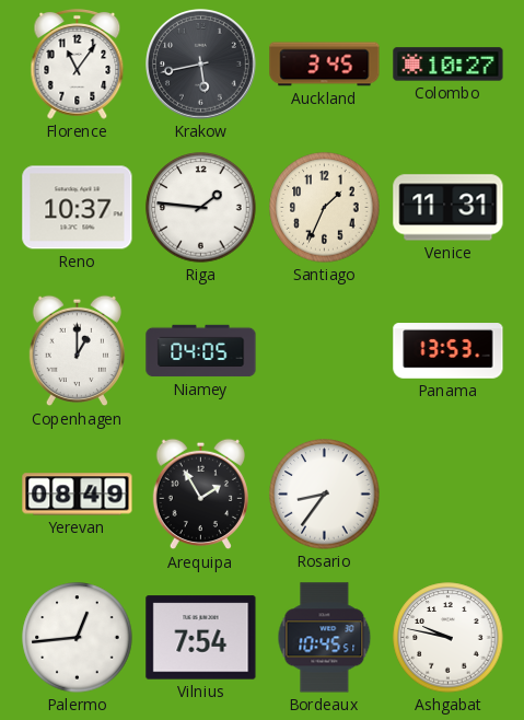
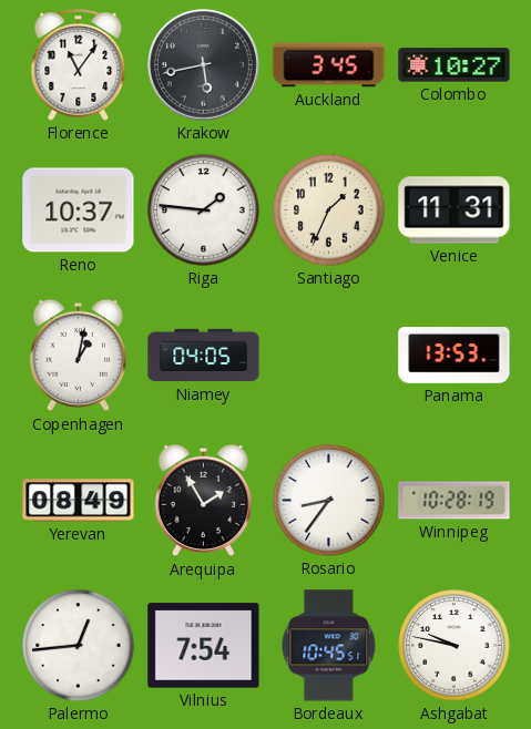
Copenhagen: 1:00 -> 1:02 (78, 356)
Winnipeg: none -> 10:28 (455, 501)
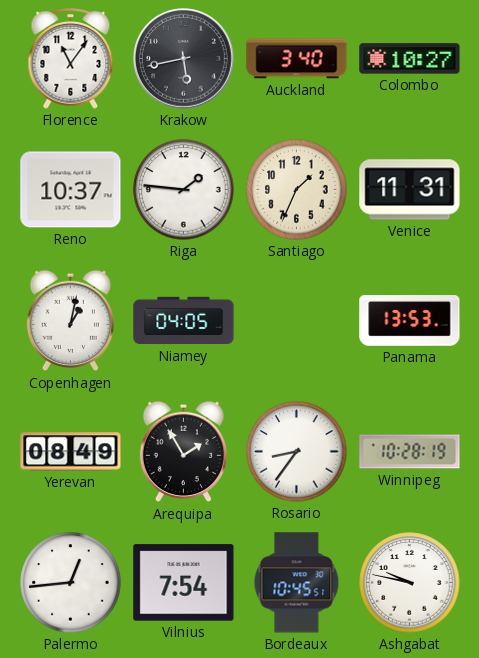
Auckland: 3:45 -> 3:40 (297, 59)
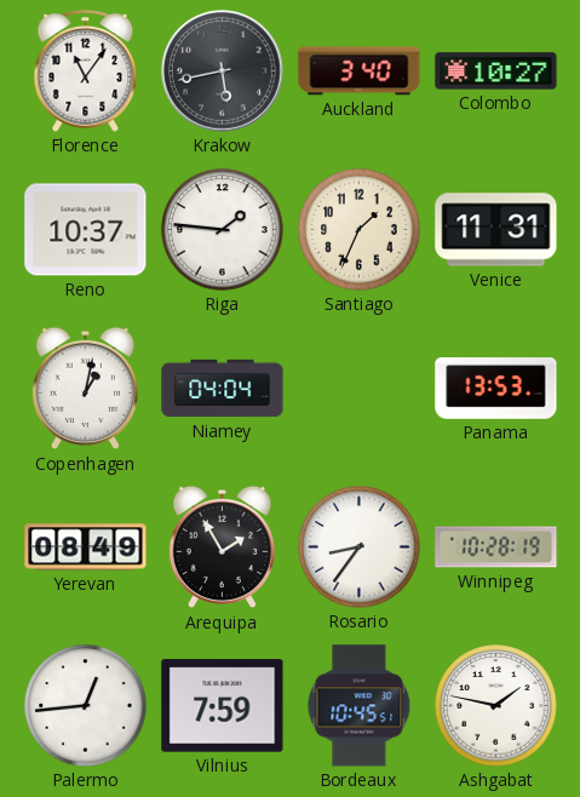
Niamey: 04:05 -> 04:04 (223, 389)
Vilnius: 7:54 -> 7:59 (223, 706)
Ashgabat: 9:47 -> 1:47 (496, 706)
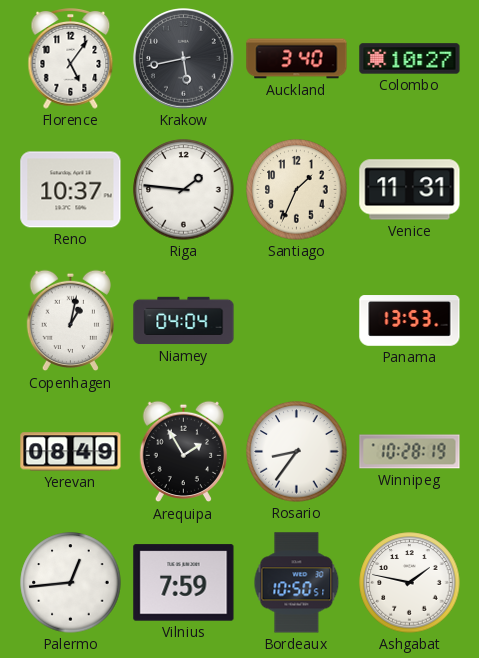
Florence: 11:06 -> 5:06 (71, 59)
Bordeaux: 10:45 -> 10:50 (297, 583)
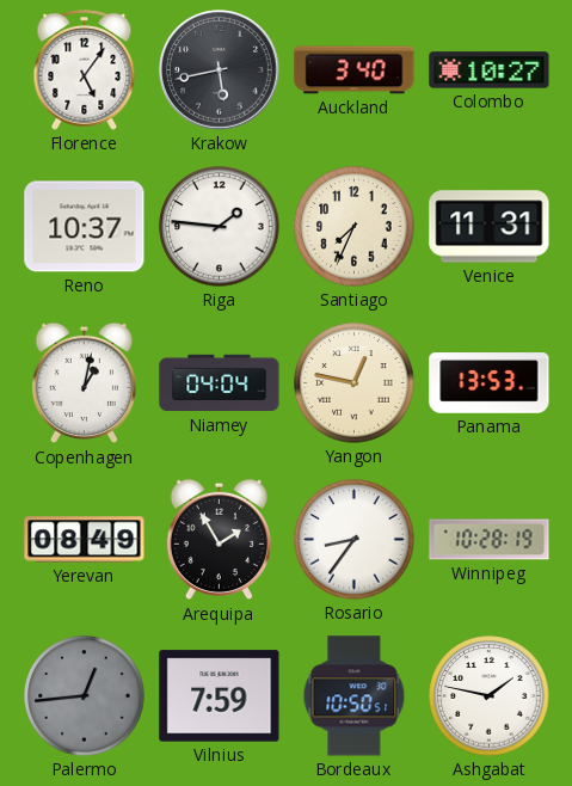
Santiago: 1:34 -> 7:34 (355, 227)
Yangon: none -> 12:47 (355, 383)
Palermo dial: white -> grey (85, 696)
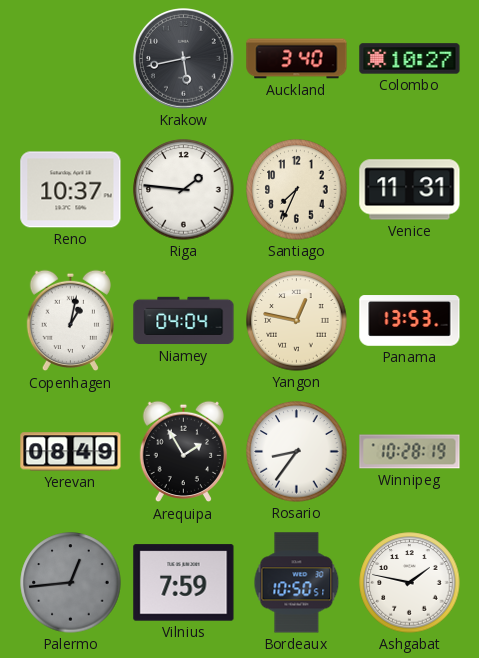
Florence: 5:06 -> none (85, 70)
